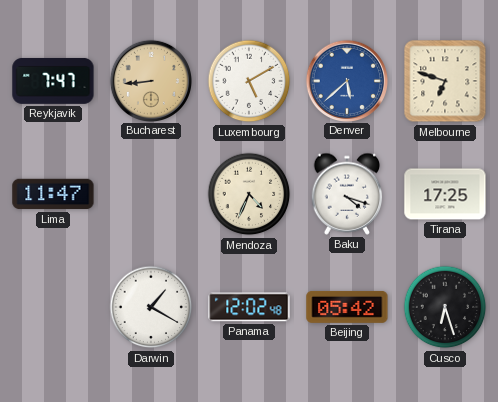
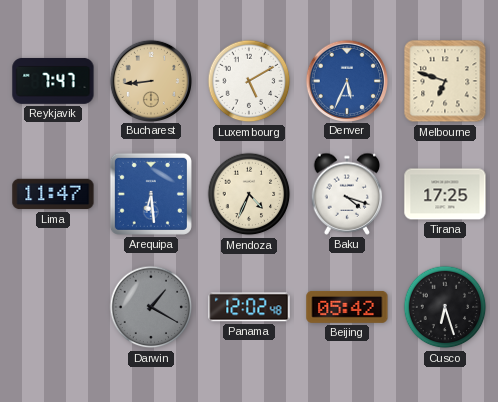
Denver: 5:38 -> 5:34 (346, 80)
Arequipa: none -> 6:29 (151, 194)
Darwin dial: white -> grey (151, 307)
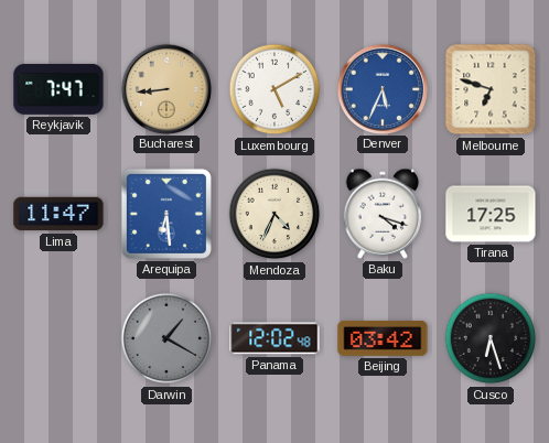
Beijing: 05:42 -> 03:42 (383, 338)
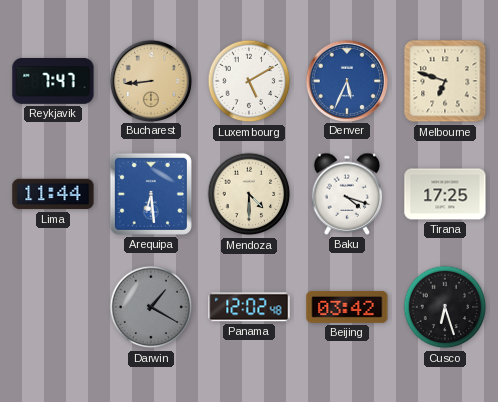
Lima: 11:47 -> 11:44 (53, 194)
Mendoza: 4:34 -> 4:30 (249, 194)
